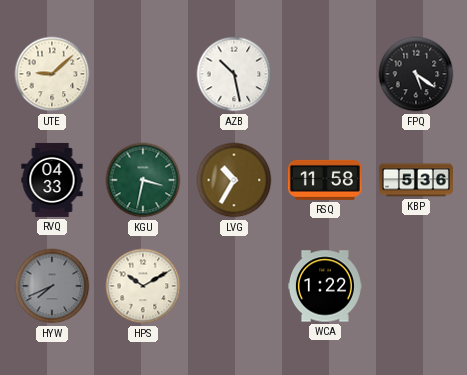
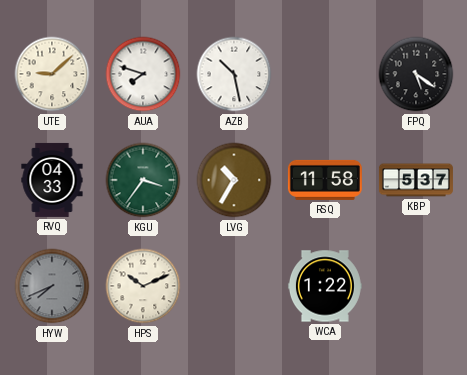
AUA: none -> 7:48 (143, 74)
KGU: 3:32 -> 3:36 (143, 180)
KBP: 5:36 -> 5:37 (416, 180)
HPS: 10:10 -> 10:11 (143, 286)
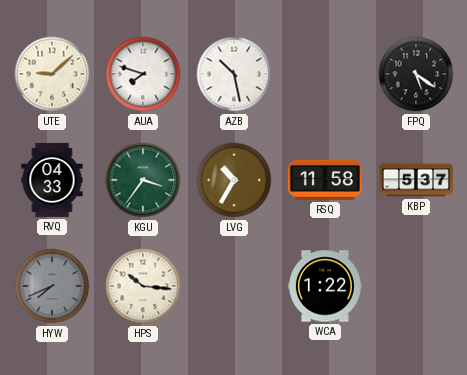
HPS: 10:11 -> 10:16 (143, 286)
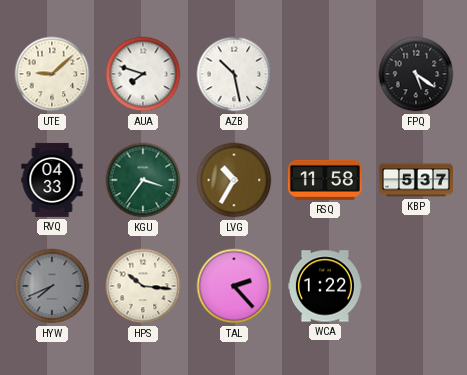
TAL: none -> 2:23 (234, 286)
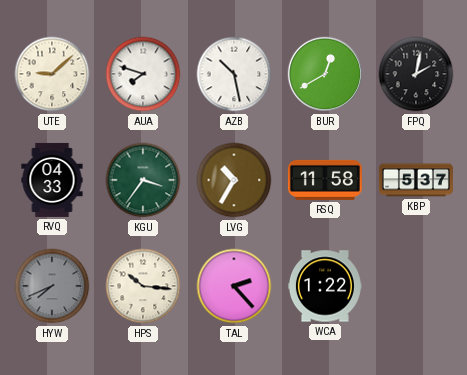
BUR: none -> 12:40 (325, 74)
FPQ: 5:21 -> 2:02 (416, 74)
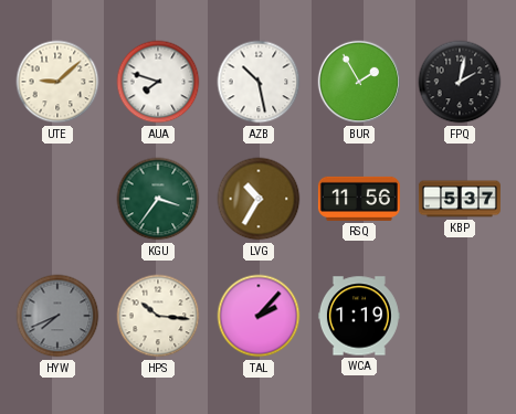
BUR: 12:40 -> 1:55 (359, 82)
RVQ: 04:33 -> none (52, 180)
RSQ: 11:58 -> 11:56 (359, 199)
TAL: 2:23 -> 2:07 (259, 316)
WCA: 1:22 -> 1:19 (359, 316)
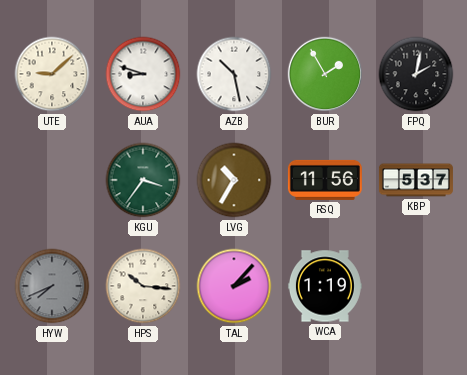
AUA: 7:48 -> 8:48 (143, 74)
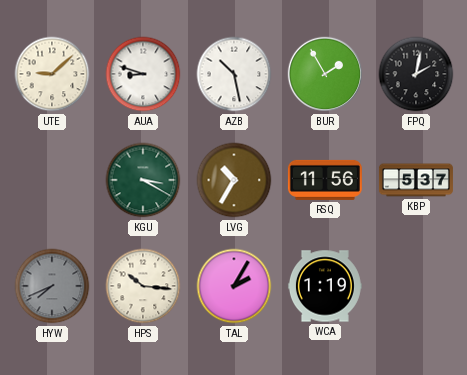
KGU: 3:36 -> 3:20 (143, 180)
TAL: 2:07 -> 2:05 (234, 286)
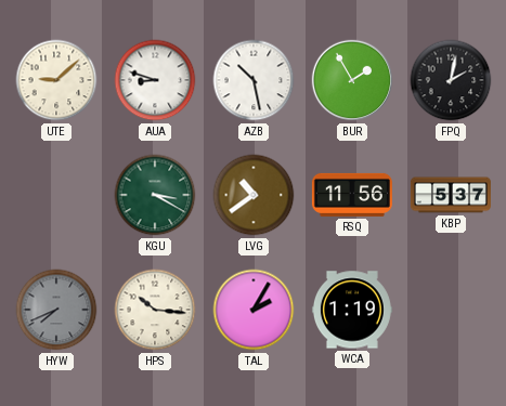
LVG: 10:35 -> 10:39 (254, 195)
